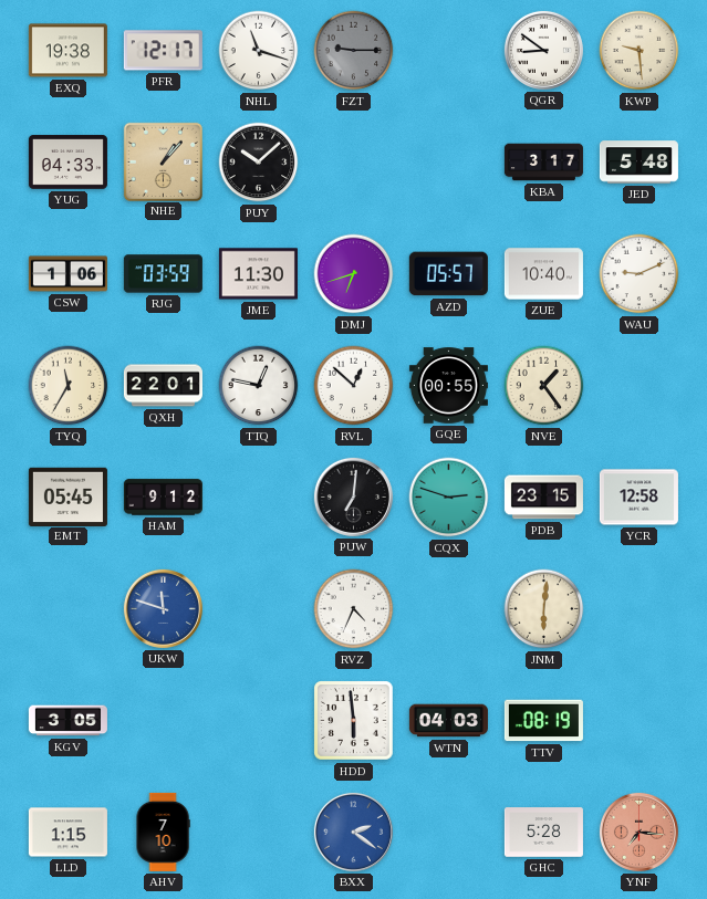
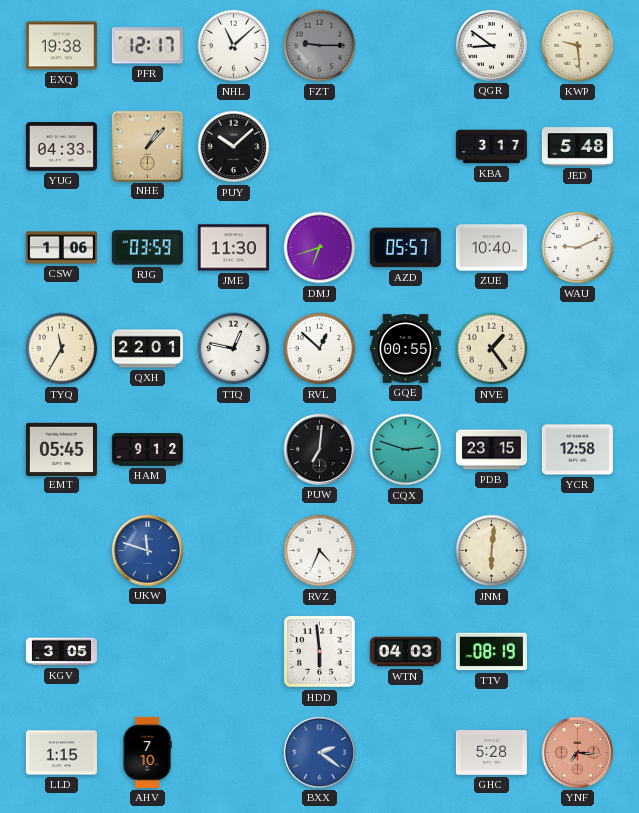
NHL: 11:18 -> 11:08 (234, 46)
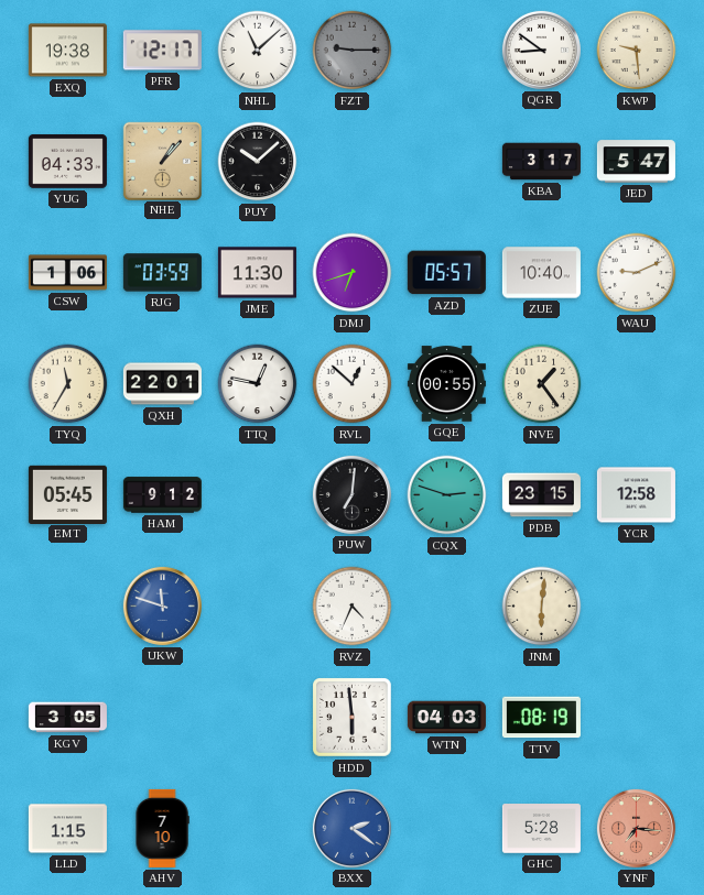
JED: 5:48 -> 5:47 (636, 162)
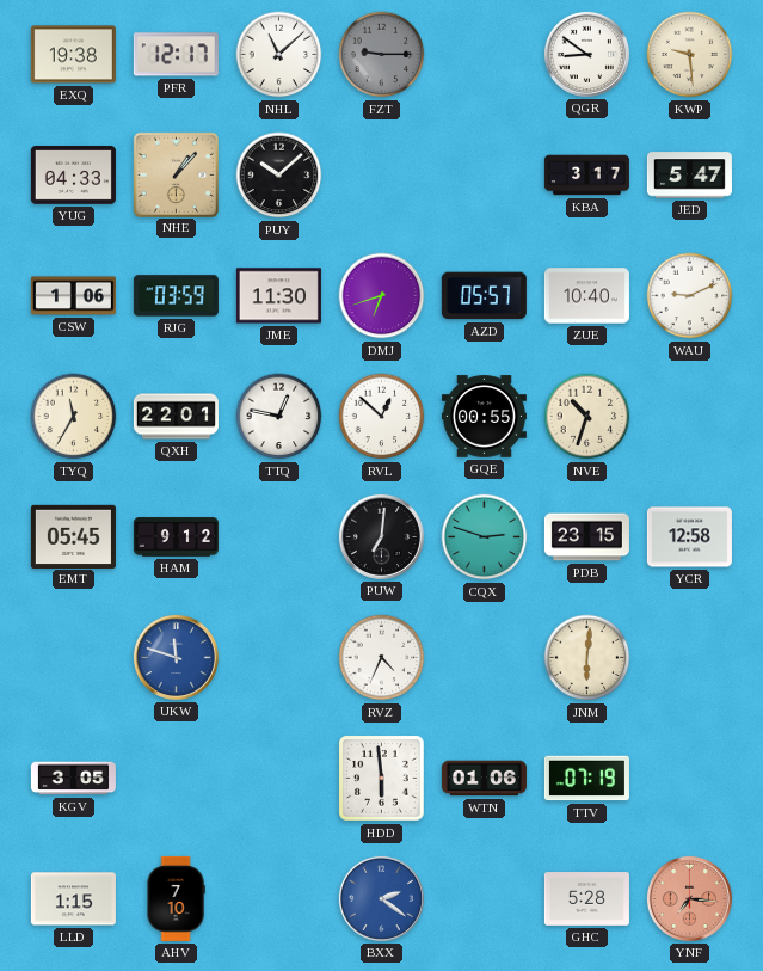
NVE: 1:24 -> 10:33 (587, 417)
WTN: 04:03 -> 01:06 (484, 779)
TTV: 08:19 -> 07:19 (586, 779)
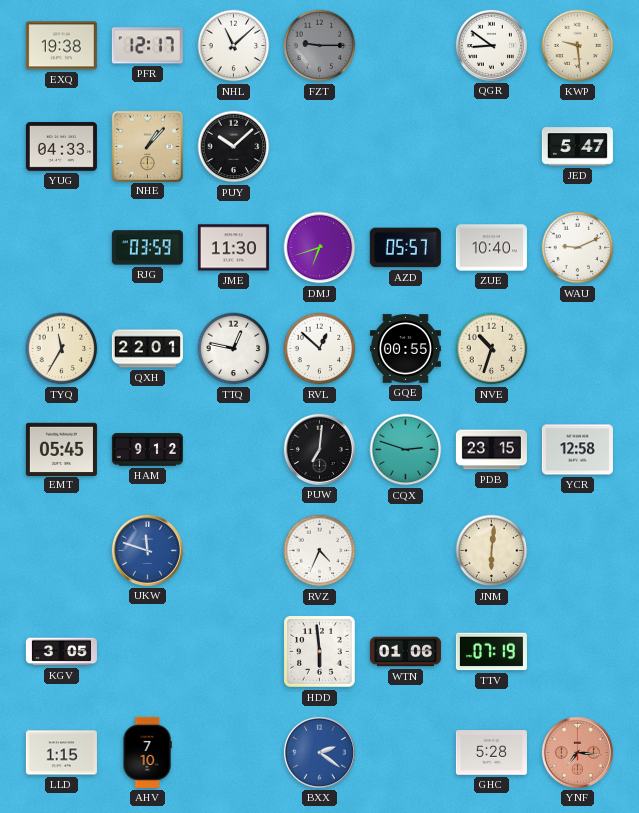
KBA: 3:17 -> none (586, 176)
CSW: 1:06 -> none (73, 296)
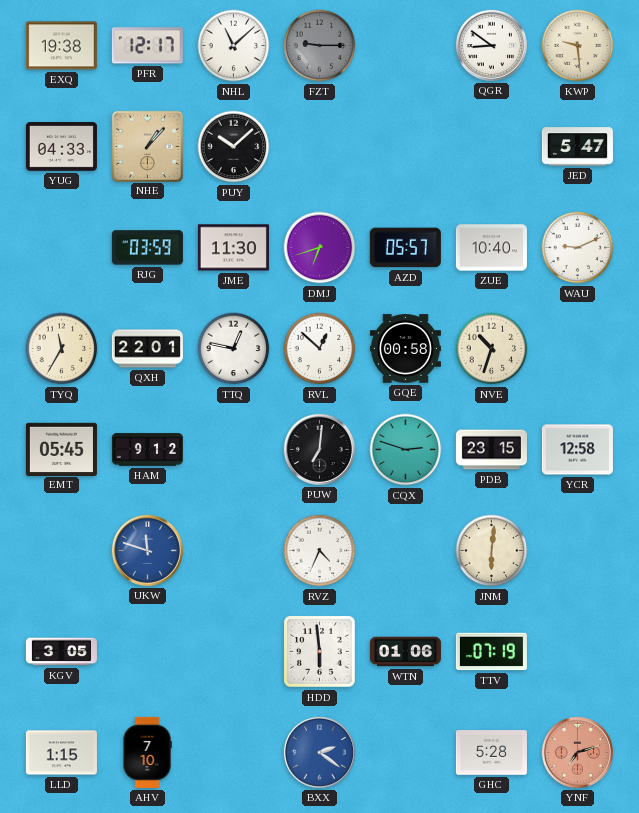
GQE: 00:55 -> 00:58 (405, 349)
YNF: 7:16 -> 7:12 (577, 752)
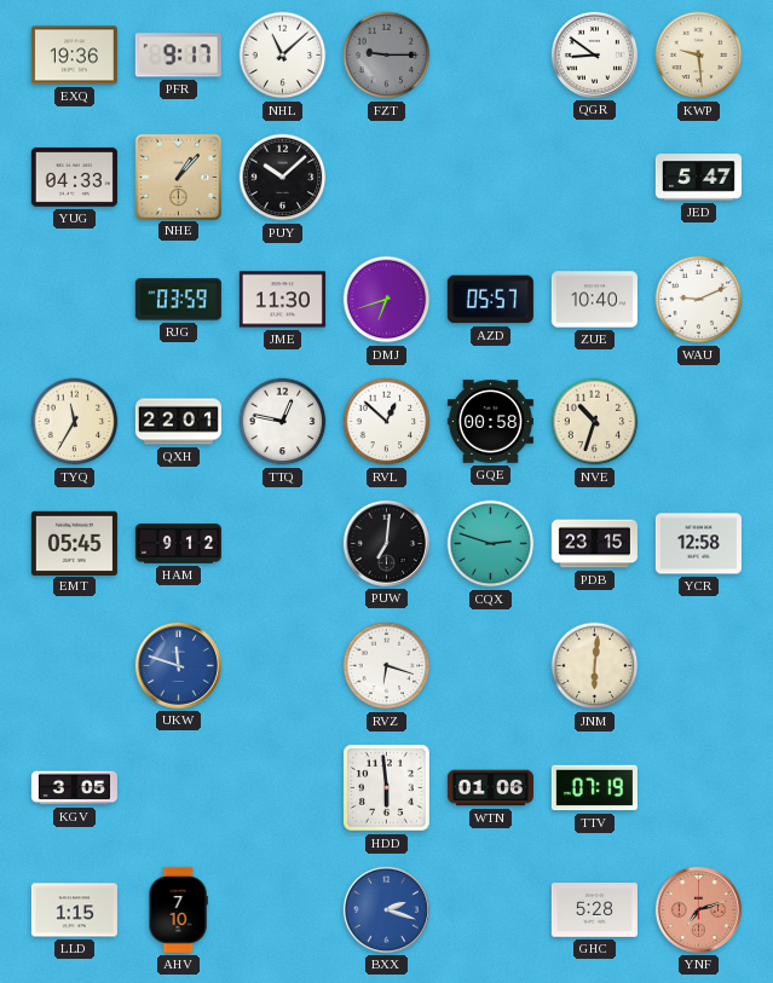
EXQ: 19:38 -> 19:36 (74, 56)
PFR: 12:17 -> 9:17 (178, 56)
RVZ: 4:34 -> 6:18 (387, 666)
BXX: 2:21 -> 2:18 (386, 909)
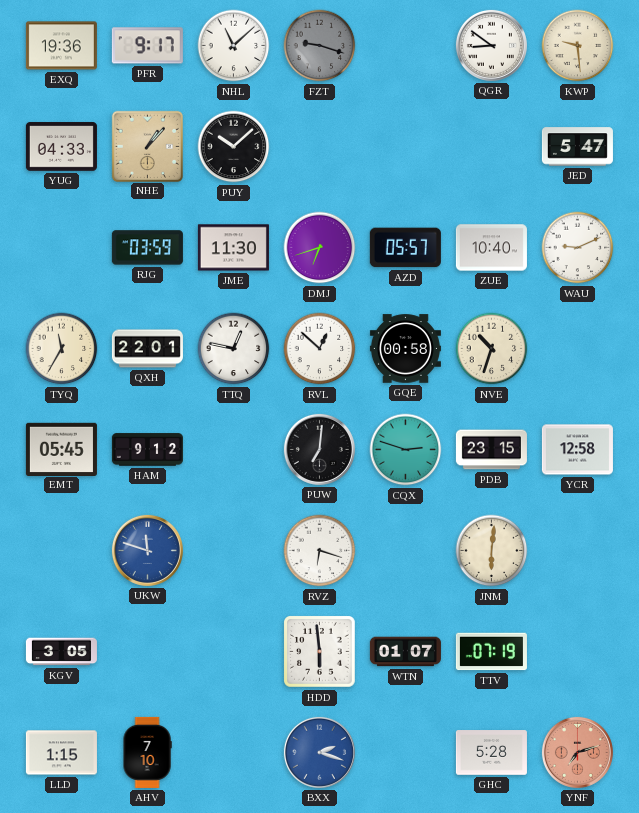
FZT: 9:15 -> 9:18 (320, 46)
WTN: 01:06 -> 01:07 (405, 652)
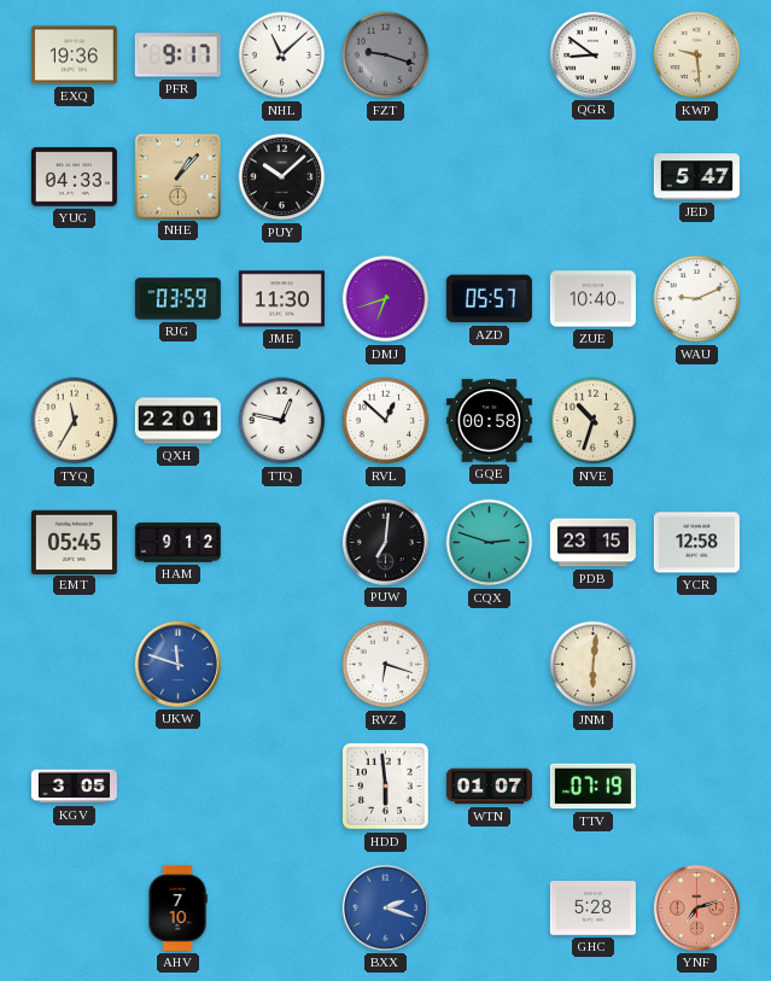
LLD: 1:15 -> none (61, 753)
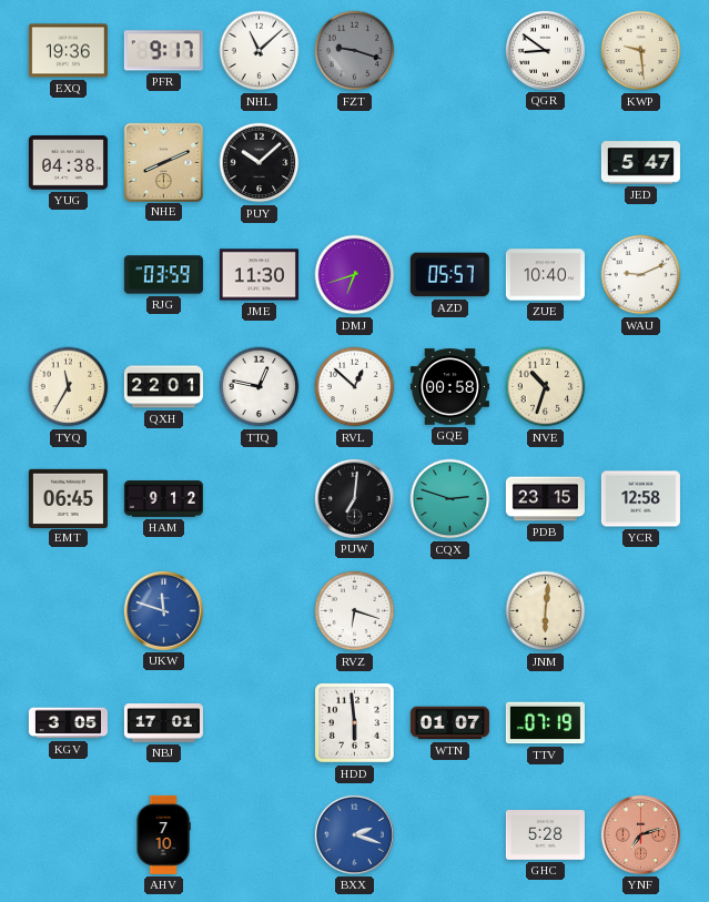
YUG: 04:33 -> 04:38 (68, 163)
NHE: 1:07 -> 8:11 (163, 162)
EMT: 05:45 -> 06:45 (68, 498)
NBJ: none -> 17:01 (163, 723)
